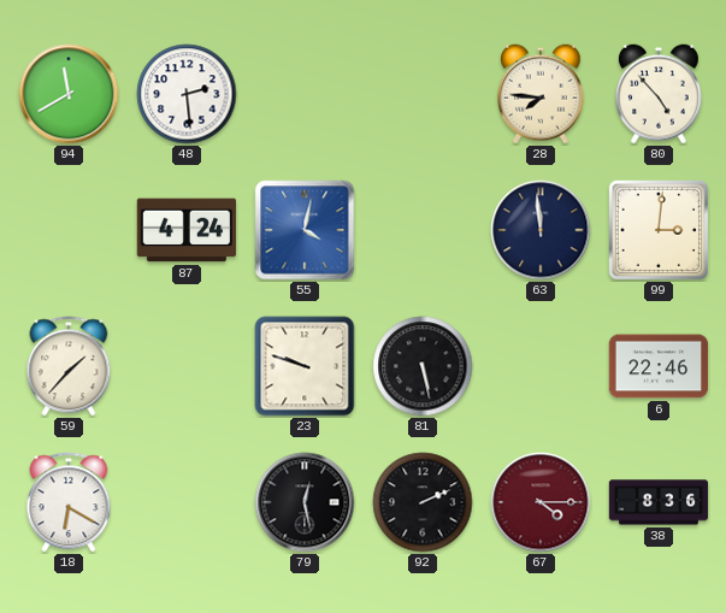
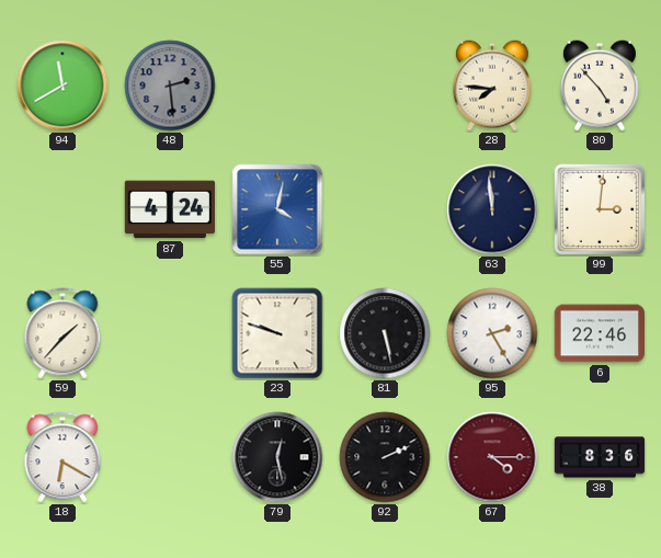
48 dial: white -> grey (170, 86)
95: none -> 2:25 (492, 333)
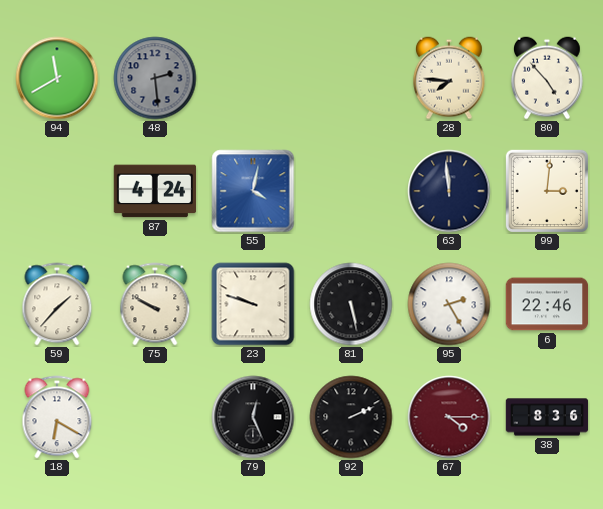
75: none -> 9:50 (155, 304)
79: 12:28 -> 12:26 (253, 417)
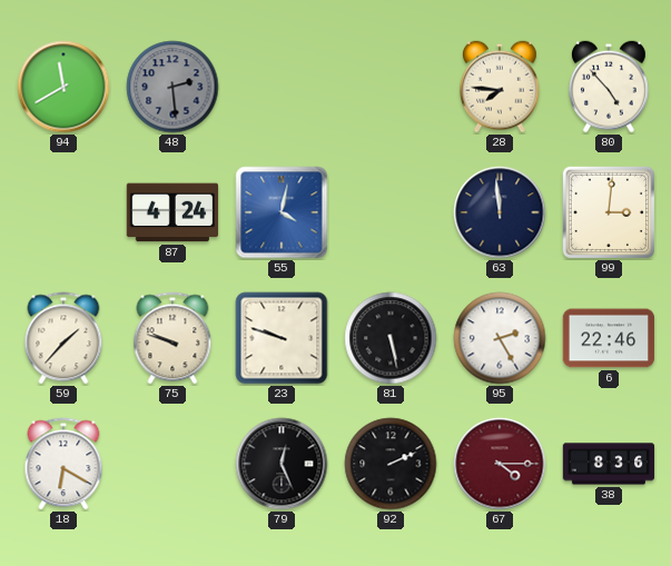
75: 9:50 -> 9:48 (172, 338)
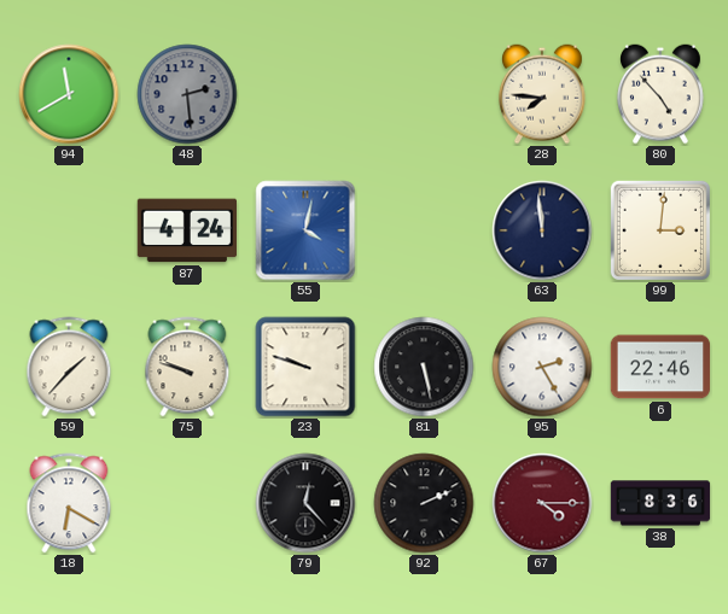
79: 12:26 -> 12:23 (305, 503)
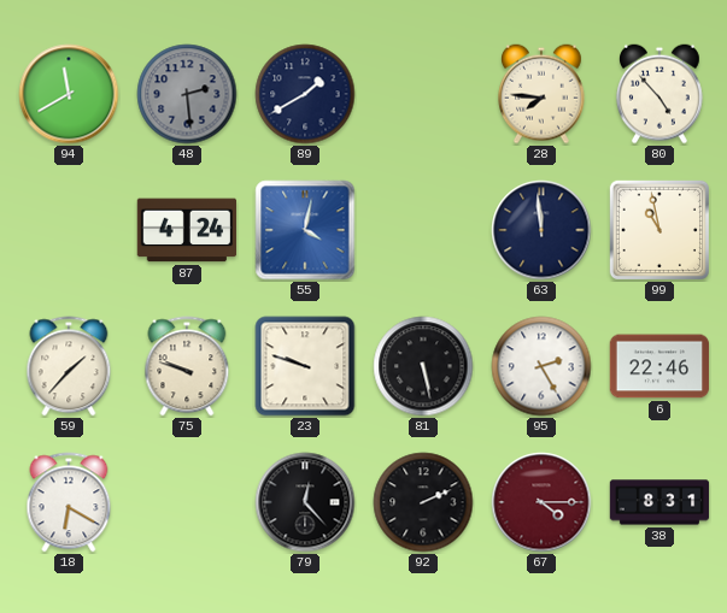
89: none -> 1:40 (305, 94)
99: 3:01 -> 10:58 (658, 229)
38: 8:36 -> 8:31 (659, 502)
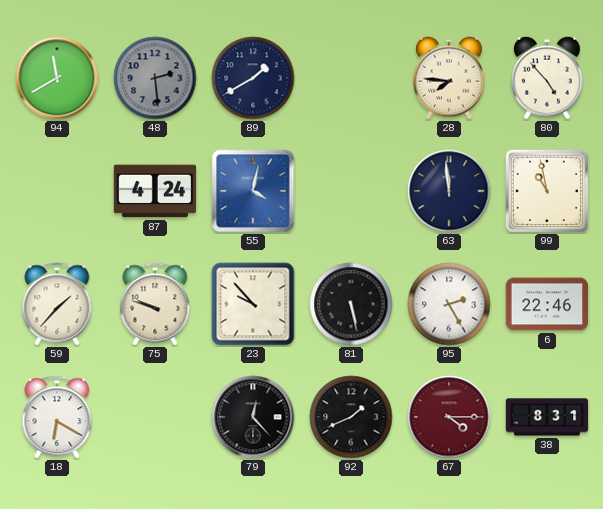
23: 9:48 -> 9:53 (253, 304)
92: 2:11 -> 1:41 (351, 417)
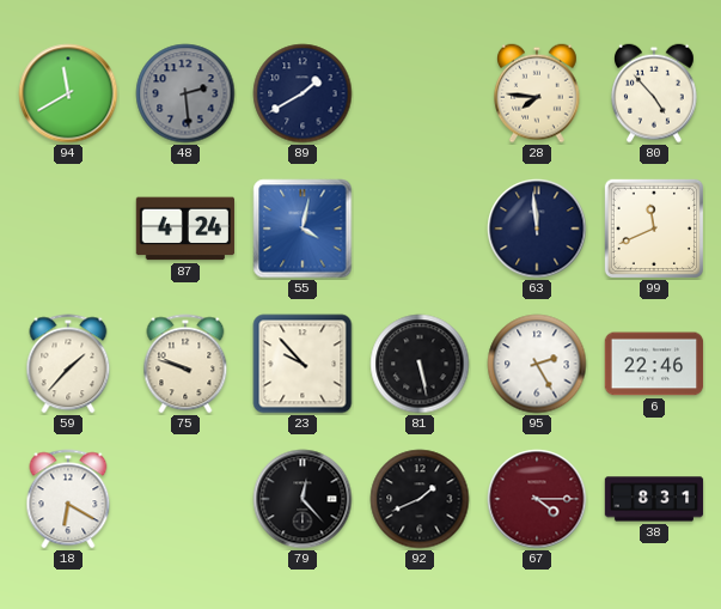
99: 10:58 -> 11:41 (653, 227)
